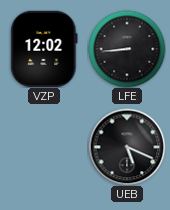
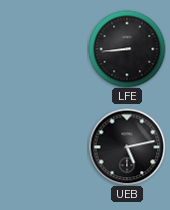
VZP: 12:02 -> none (44, 49)
UEB: 5:19 -> 5:13 (127, 147)
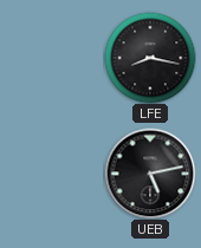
LFE: 8:44 -> 8:17 (150, 58)
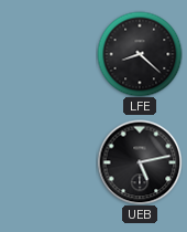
LFE: 8:17 -> 8:22 (140, 54)
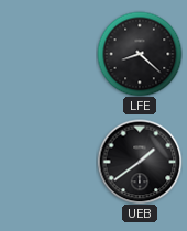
UEB: 5:13 -> 1:39 (140, 162)
